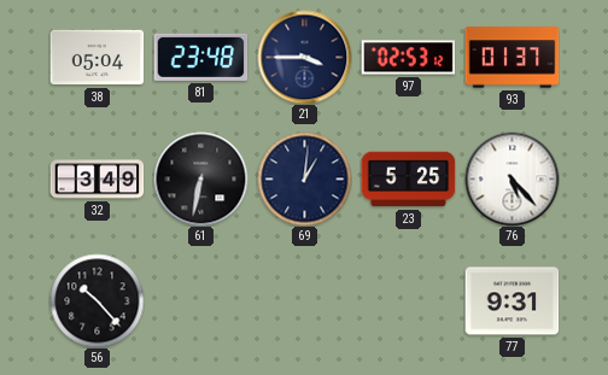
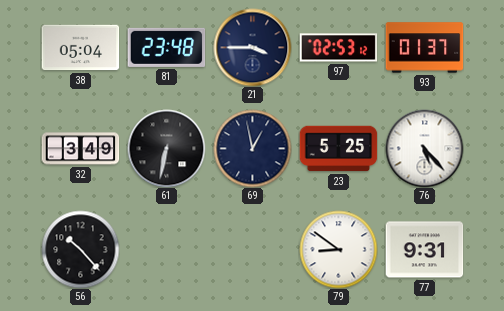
69: 1:01 -> 12:58 (252, 148)
79: none -> 8:51 (338, 249)
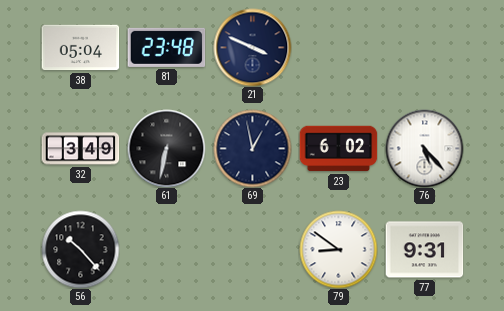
21: 3:45 -> 3:49 (252, 47)
97: 02:53 -> none (338, 48)
93: 01:37 -> none (424, 48)
23: 5:25 -> 6:02 (338, 149)
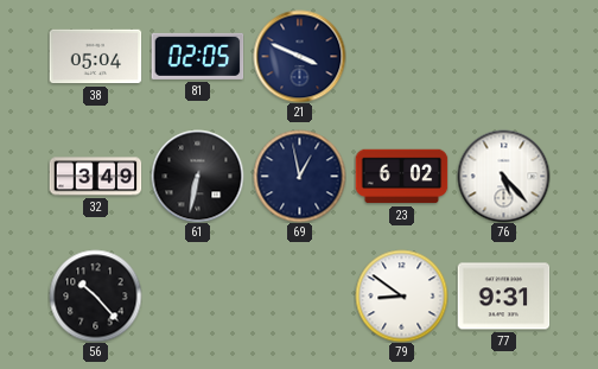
81: 23:48 -> 02:05 (197, 56)
